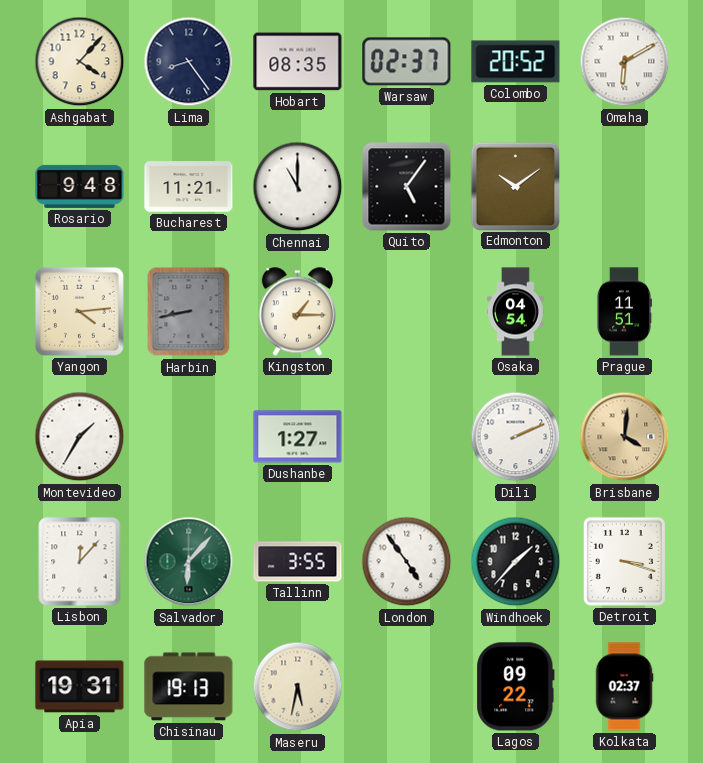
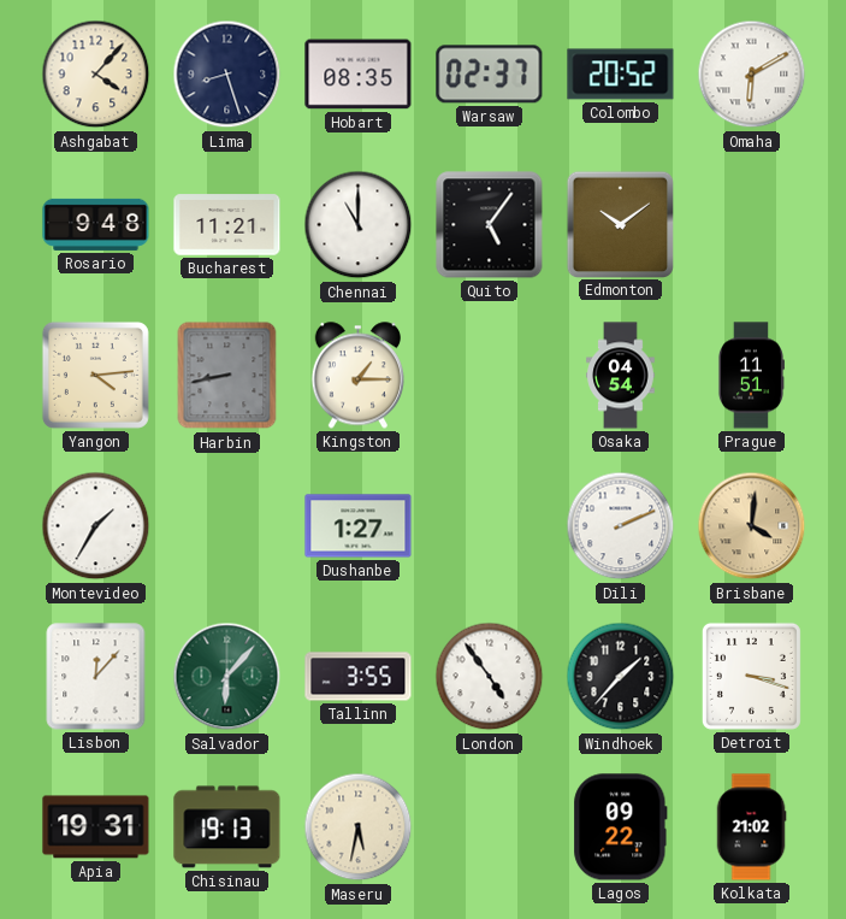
Lima: 8:24 -> 8:27 (227, 75)
Kolkata: 02:37 -> 21:02 (751, 827)
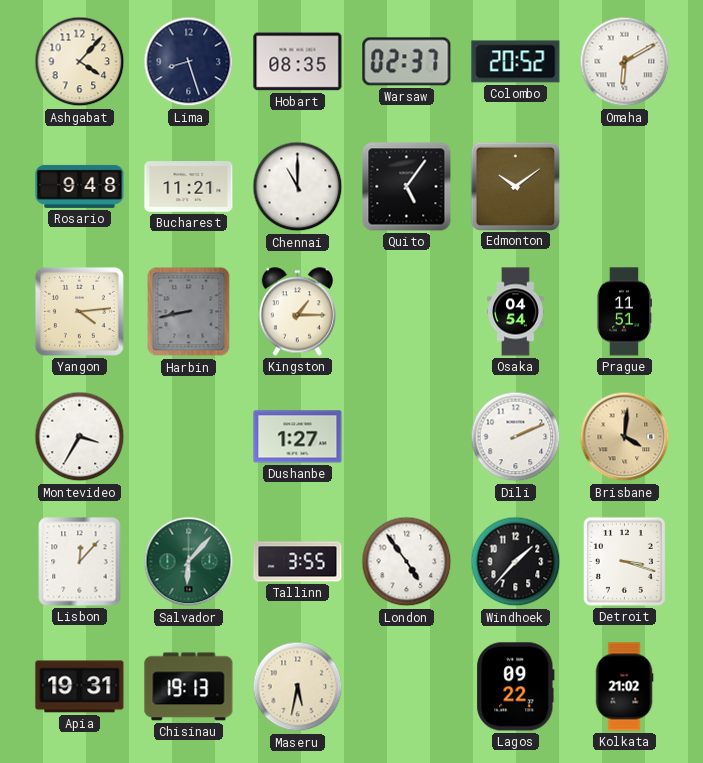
Montevideo: 1:35 -> 3:35 (80, 437)
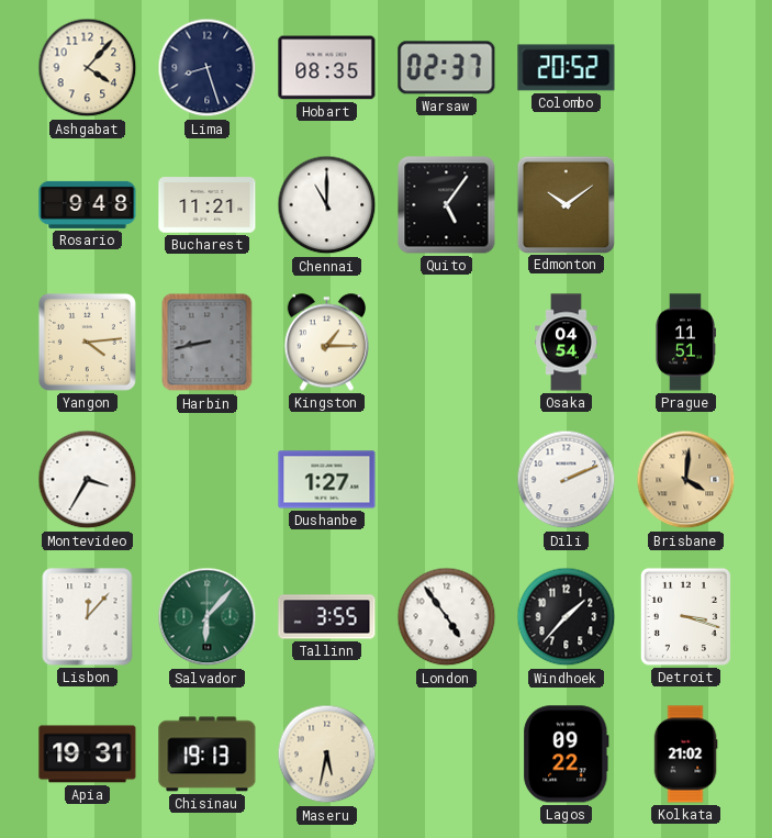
Omaha: 6:10 -> none (625, 62)
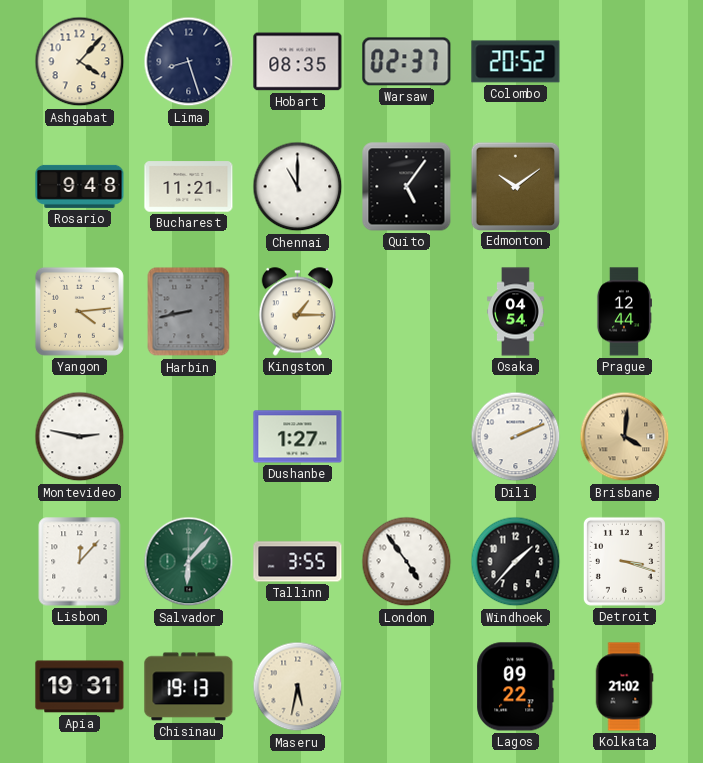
Prague: 11:51 -> 12:44 (624, 312)
Montevideo: 3:35 -> 2:47 (80, 437)
